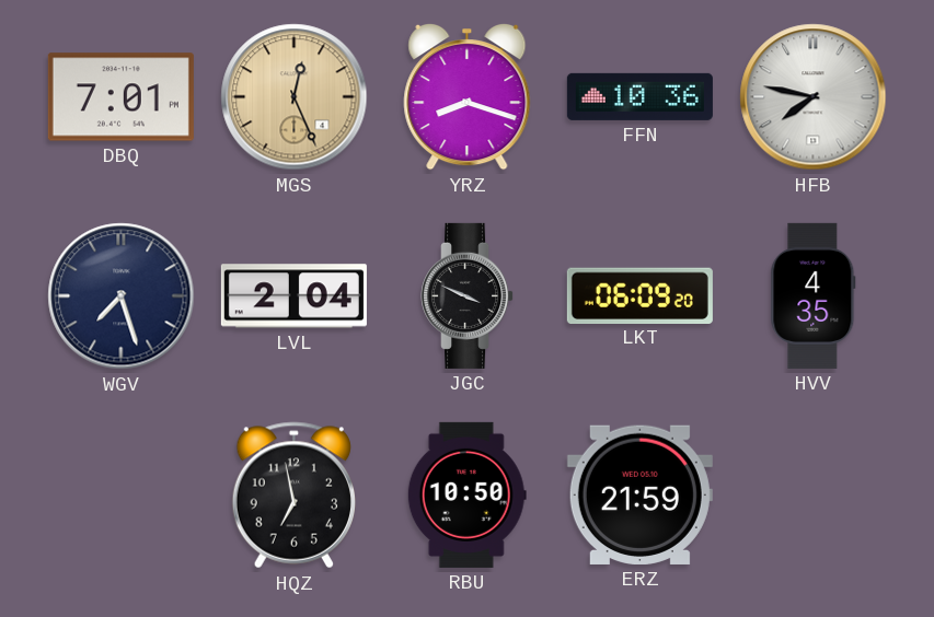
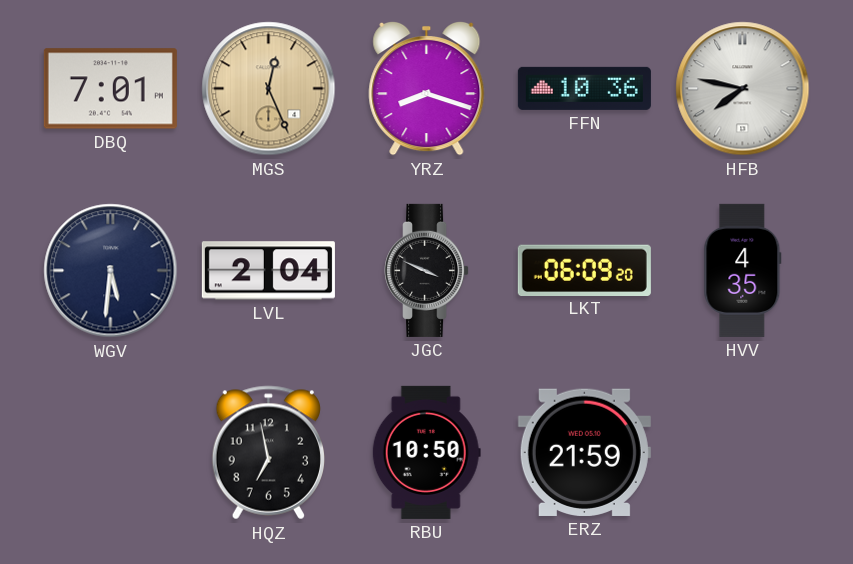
WGV: 7:27 -> 5:31 (111, 271)
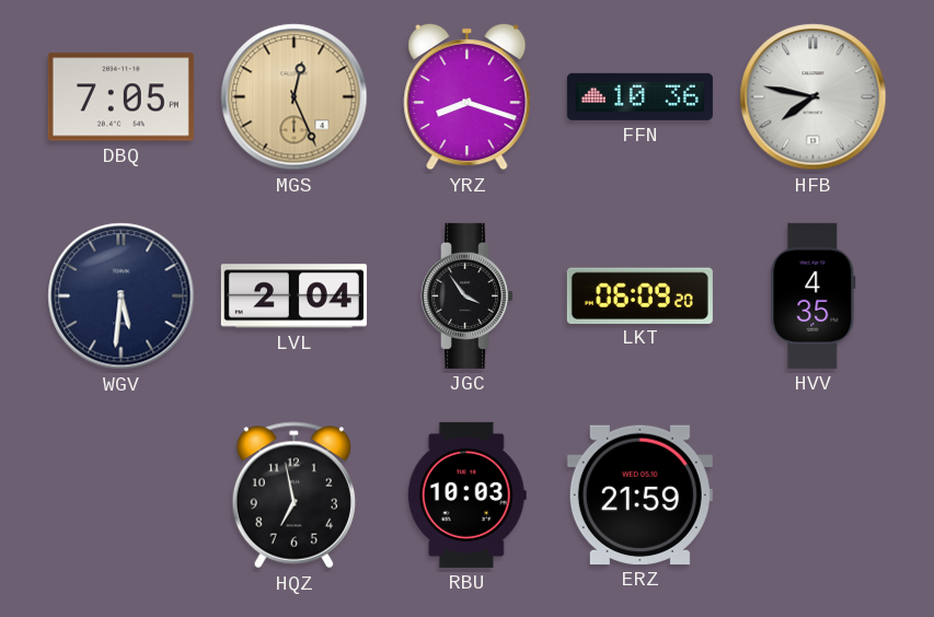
DBQ: 7:01 -> 7:05 (120, 97)
JGC: 3:49 -> 3:54 (468, 295)
RBU: 10:50 -> 10:03 (466, 494)
